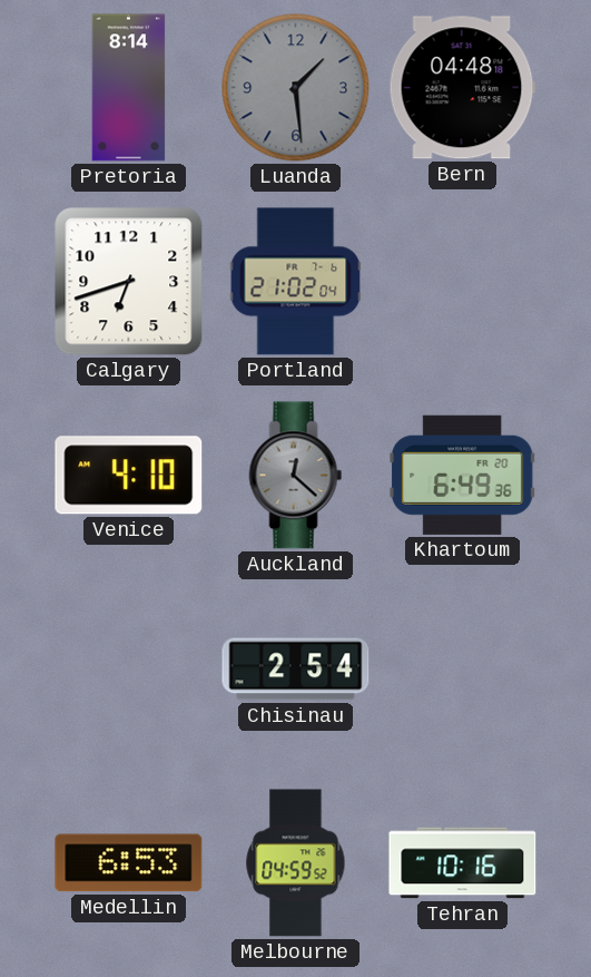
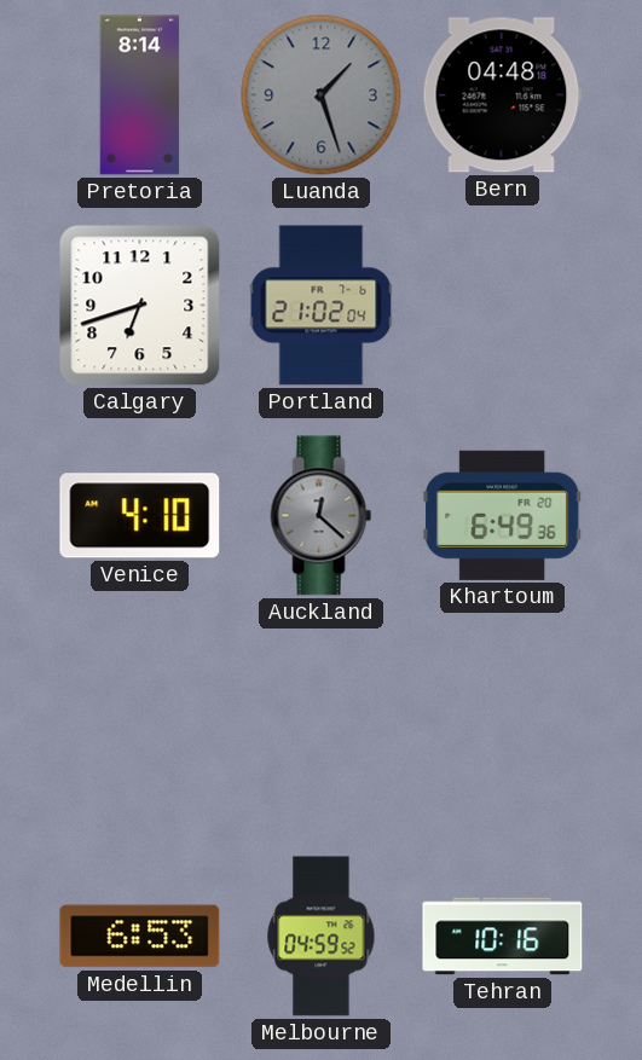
Luanda: 1:29 -> 1:27 (322, 95)
Chisinau: 2:54 -> none (296, 670)
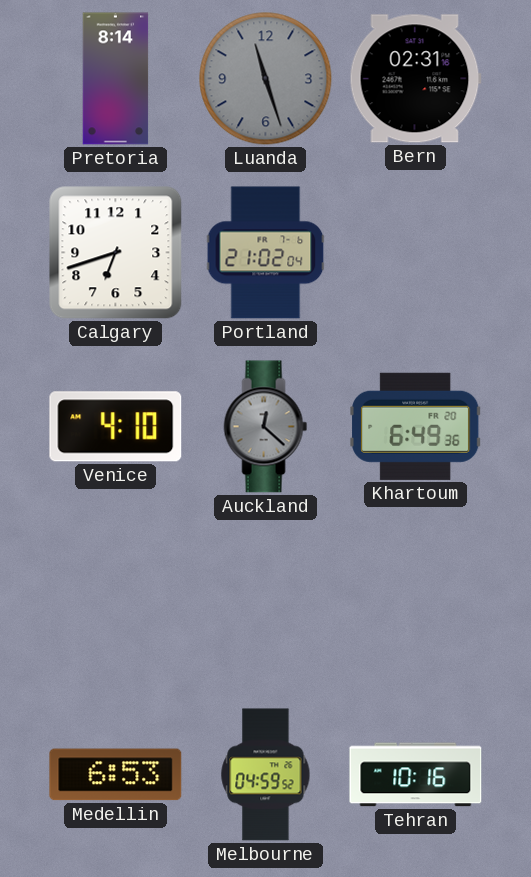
Luanda: 1:27 -> 11:27 (266, 79)
Bern: 04:48 -> 02:31 (415, 79)
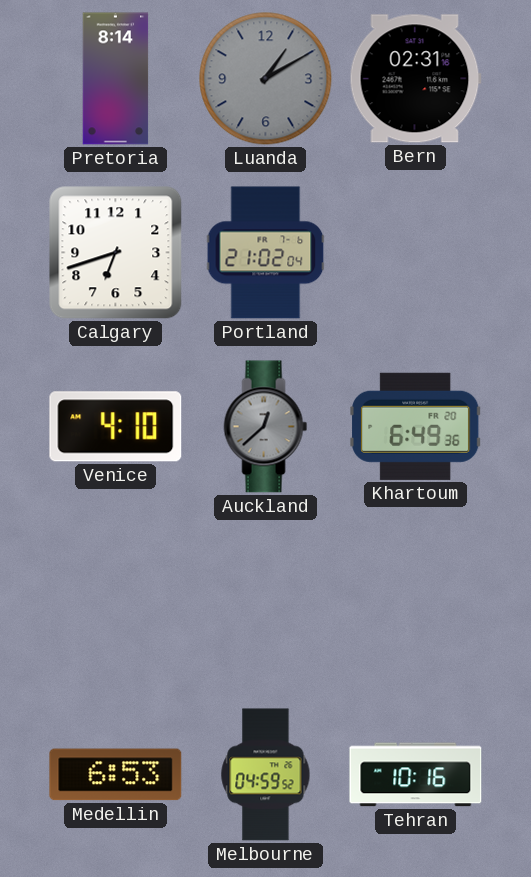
Luanda: 11:27 -> 1:10 (266, 79)
Auckland: 12:22 -> 12:38 (266, 427)
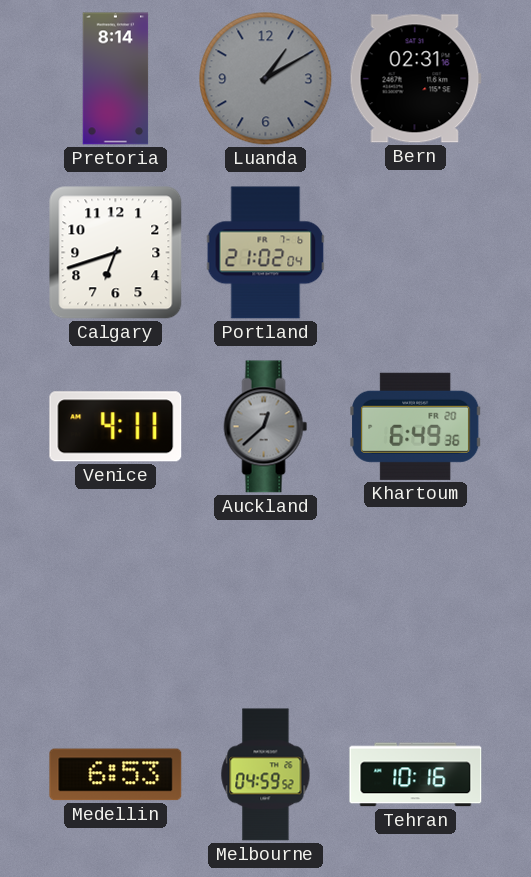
Venice: 4:10 -> 4:11 (116, 427)
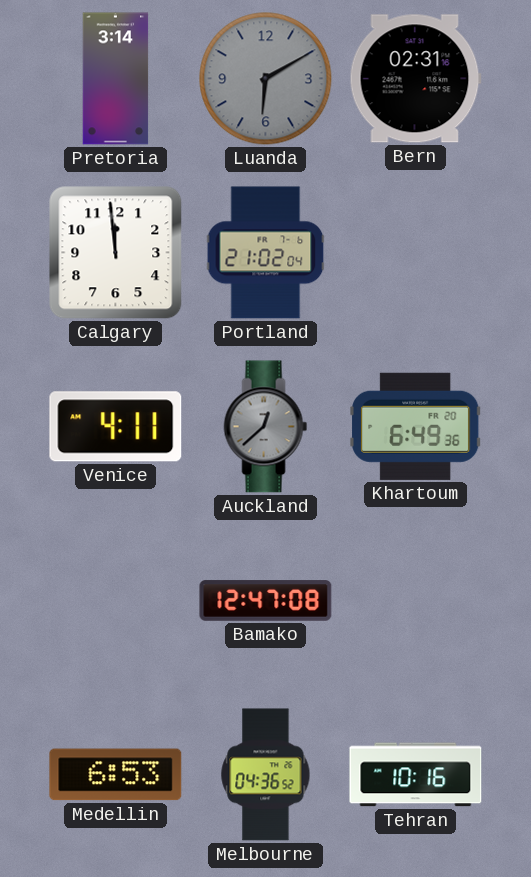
Pretoria: 8:14 -> 3:14 (116, 79)
Luanda: 1:10 -> 6:10 (266, 79)
Calgary: 6:42 -> 11:59 (116, 253)
Bamako: none -> 12:47 (266, 601)
Melbourne: 04:59 -> 04:36 (266, 775)
